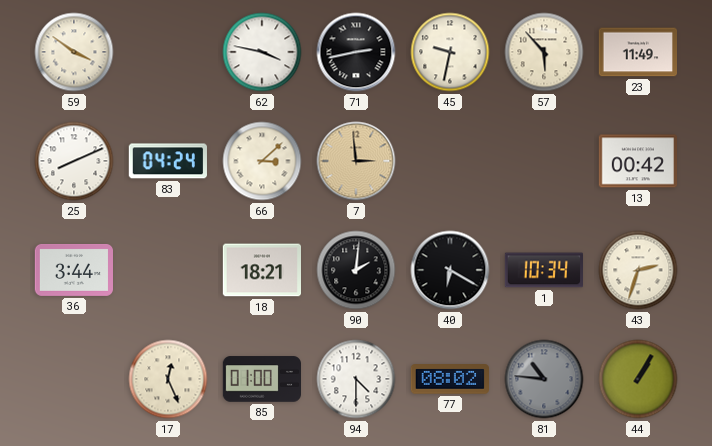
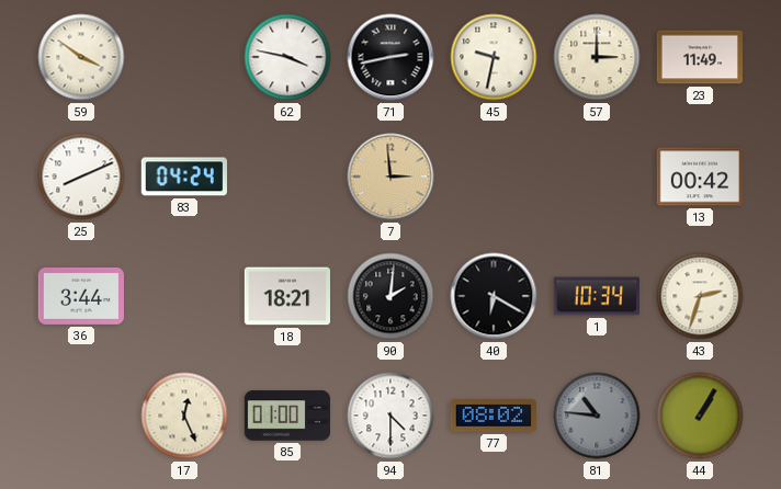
57: 5:53 -> 3:00 (597, 57)
66: 3:08 -> none (262, 161)
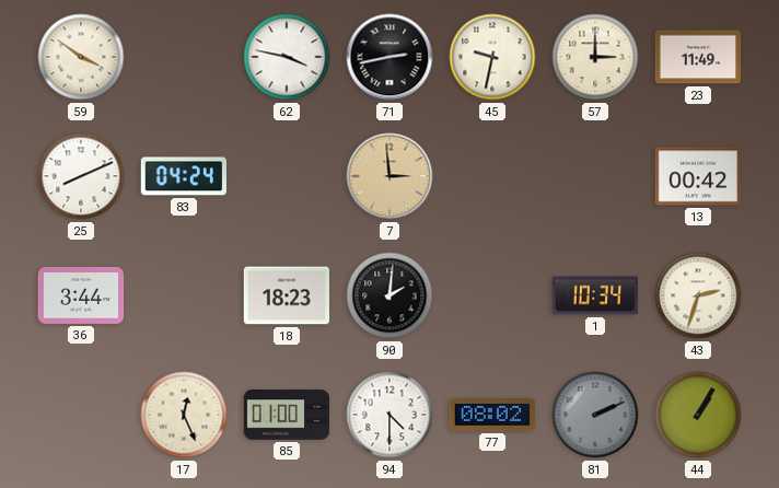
18: 18:21 -> 18:23 (286, 295)
40: 6:20 -> none (494, 296)
81: 10:46 -> 2:11 (595, 415)
